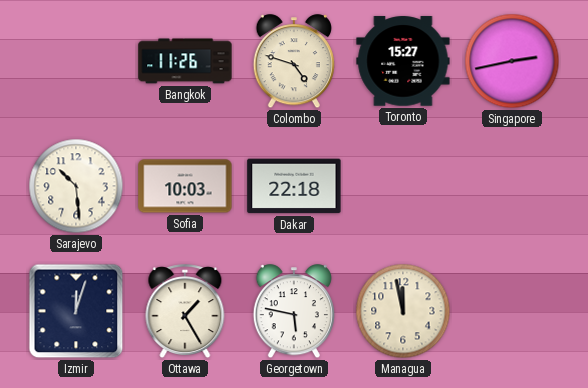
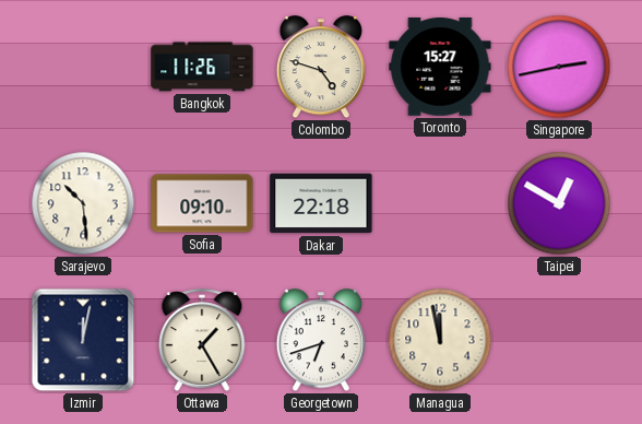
Sofia: 10:03 -> 09:10 (202, 203)
Taipei: none -> 12:50 (559, 203)
Izmir: 12:03 -> 12:02 (83, 340)
Georgetown: 5:47 -> 6:42 (320, 341)
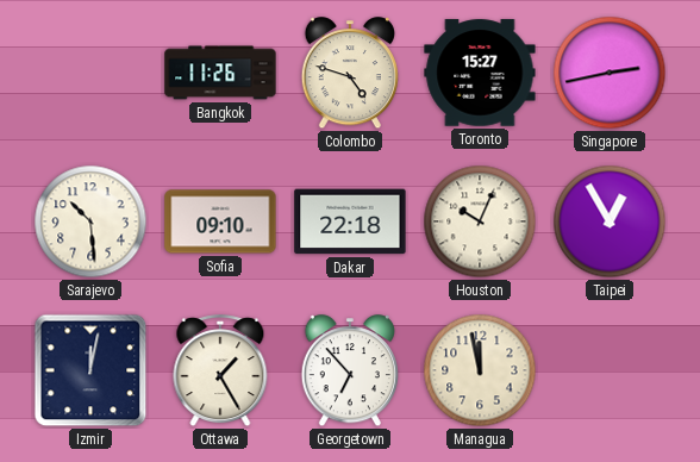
Houston: none -> 10:04 (480, 221)
Taipei: 12:50 -> 12:55 (610, 221)
Georgetown: 6:42 -> 6:53 (349, 372)
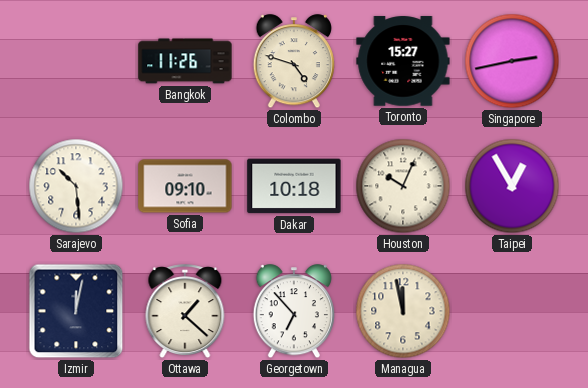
Dakar: 22:18 -> 10:18 (294, 186)
Ottawa: 1:25 -> 1:22 (185, 312)
